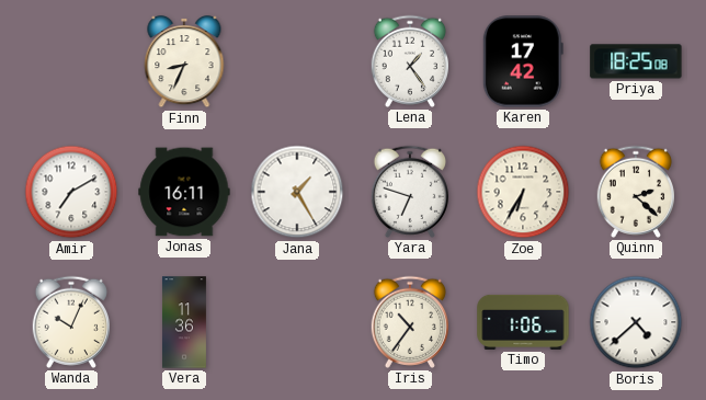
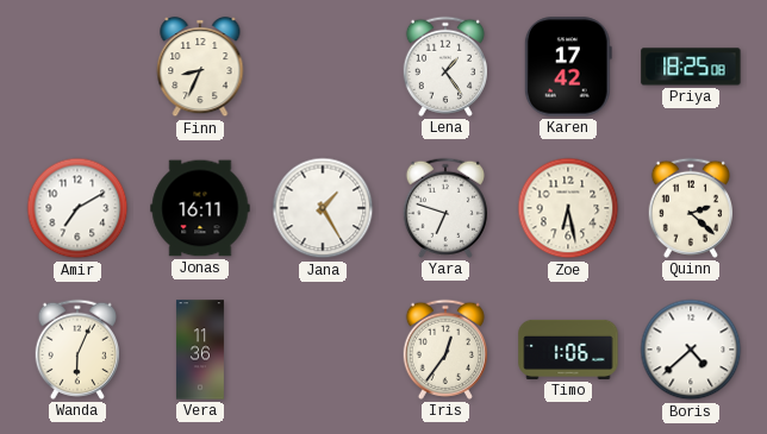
Zoe: 6:35 -> 6:28 (568, 208)
Wanda: 10:04 -> 6:04 (76, 350)
Iris: 10:36 -> 12:36 (444, 350)
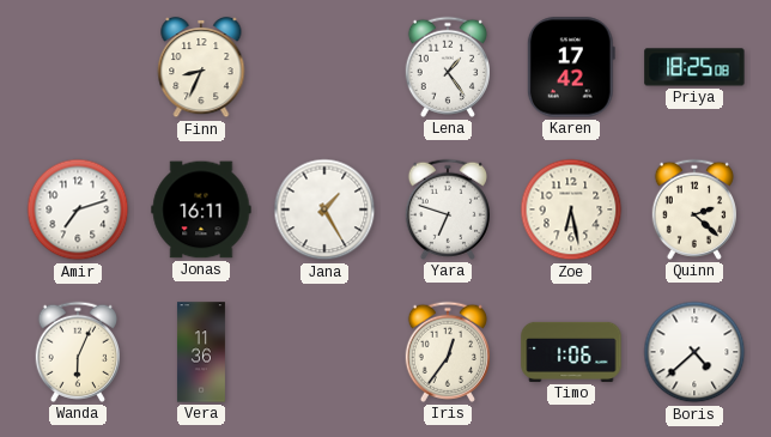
Amir: 7:10 -> 7:12 (78, 210)
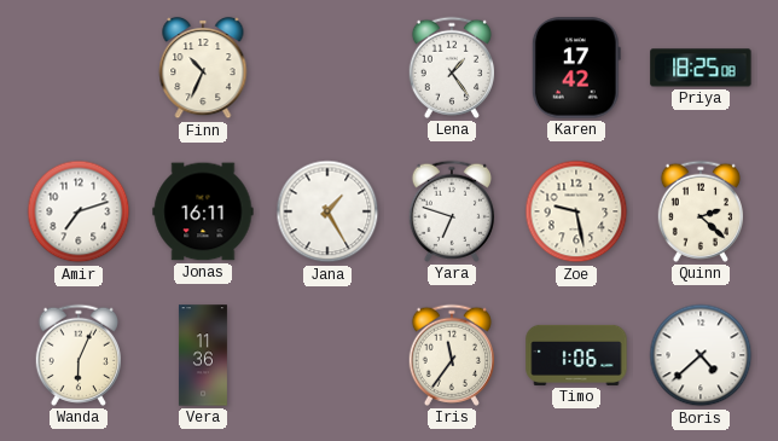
Finn: 8:34 -> 10:34 (203, 68)
Zoe: 6:28 -> 9:28 (576, 211)
Iris: 12:36 -> 11:36 (451, 355)
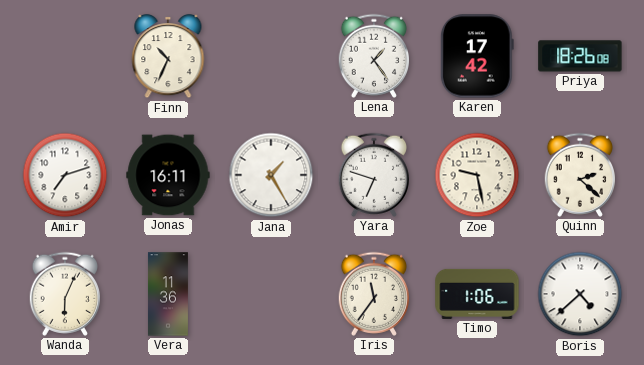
Priya: 18:25 -> 18:26 (580, 56)
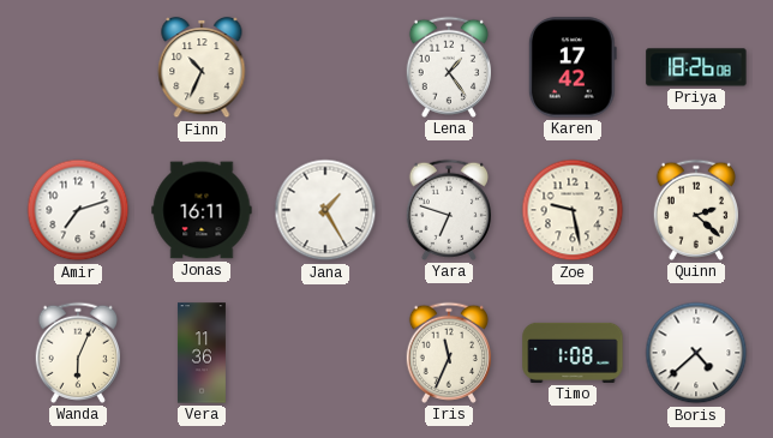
Iris: 11:36 -> 11:34 (448, 353)
Timo: 1:06 -> 1:08 (573, 353)
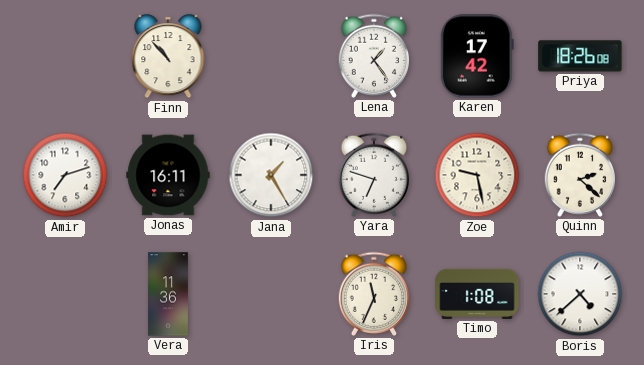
Finn: 10:34 -> 10:53 (168, 56)
Wanda: 6:04 -> none (77, 353)
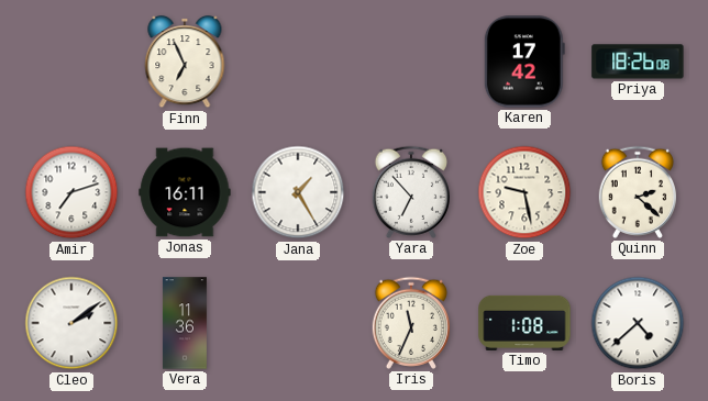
Finn: 10:53 -> 6:56 (185, 62)
Lena: 1:24 -> none (373, 56)
Yara: 6:48 -> 6:53 (410, 192)
Cleo: none -> 2:09 (71, 323)
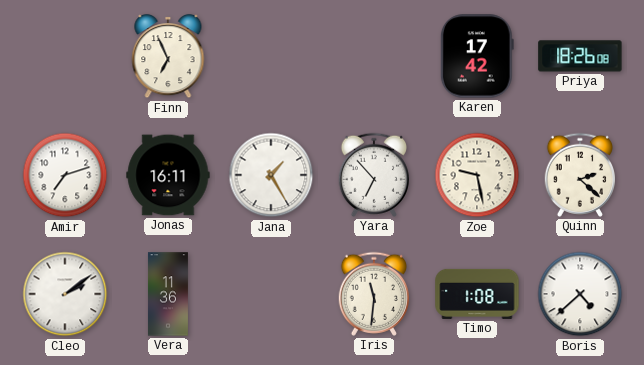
Iris: 11:34 -> 11:31 (373, 294)
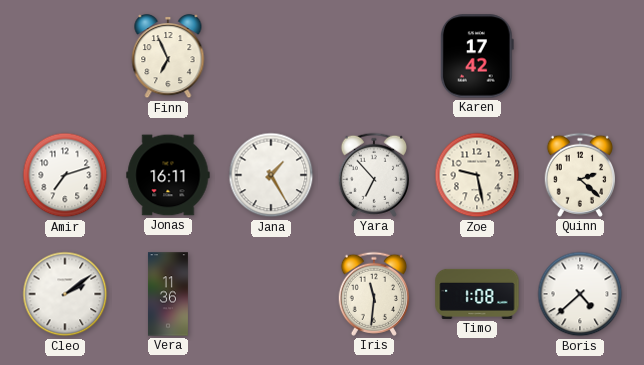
Priya: 18:26 -> none (580, 56)
